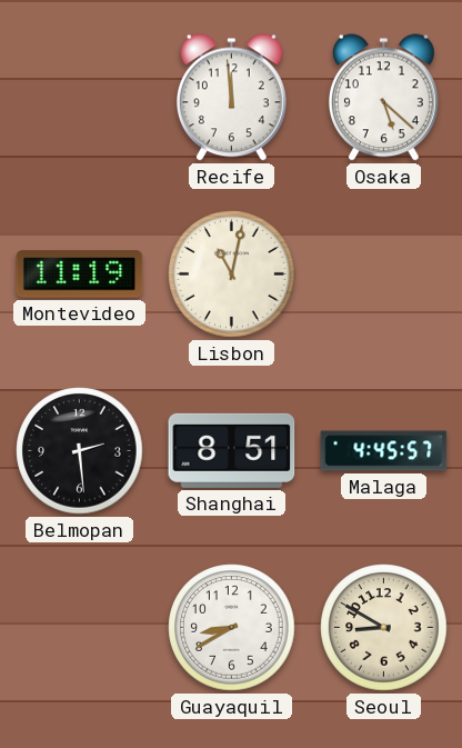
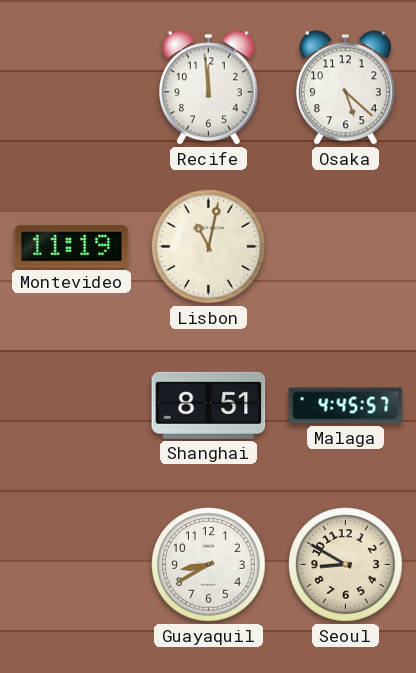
Belmopan: 2:29 -> none (80, 451)
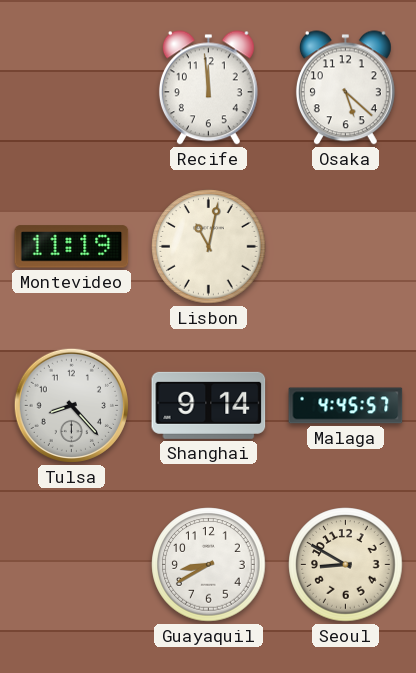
Tulsa: none -> 8:23 (71, 405)
Shanghai: 8:51 -> 9:14 (209, 405)
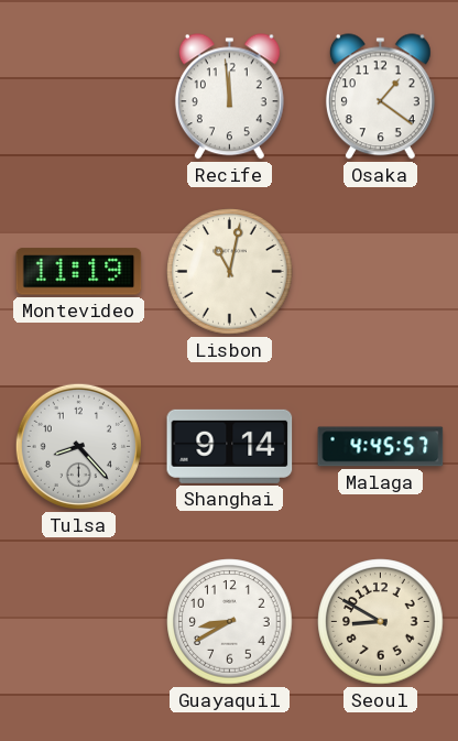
Osaka: 5:22 -> 1:21 (380, 97)
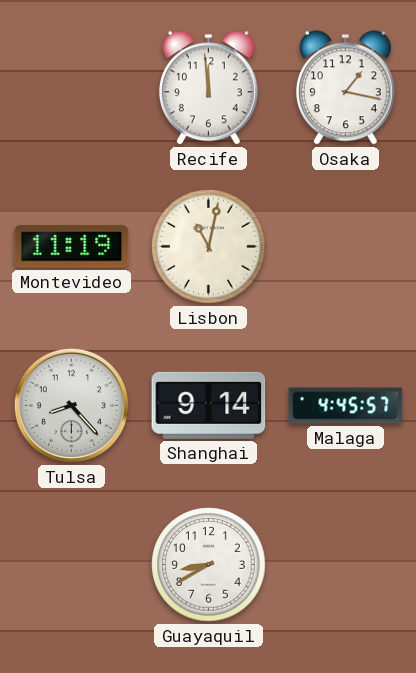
Osaka: 1:21 -> 1:17 (345, 88)
Seoul: 8:50 -> none (381, 622)
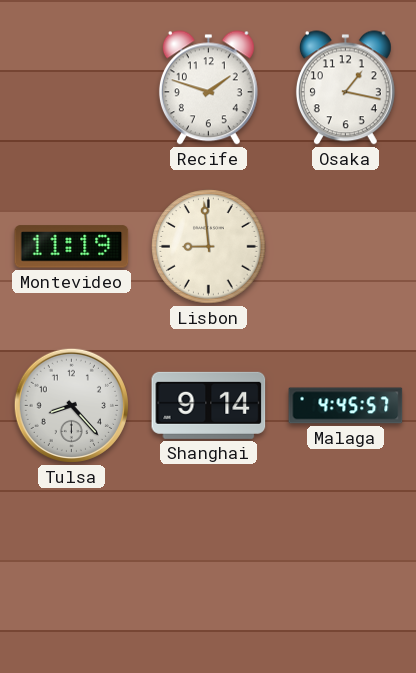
Recife: 11:59 -> 1:48 (208, 88)
Lisbon: 11:02 -> 8:59 (209, 247)
Guayaquil: 8:40 -> none (209, 565)
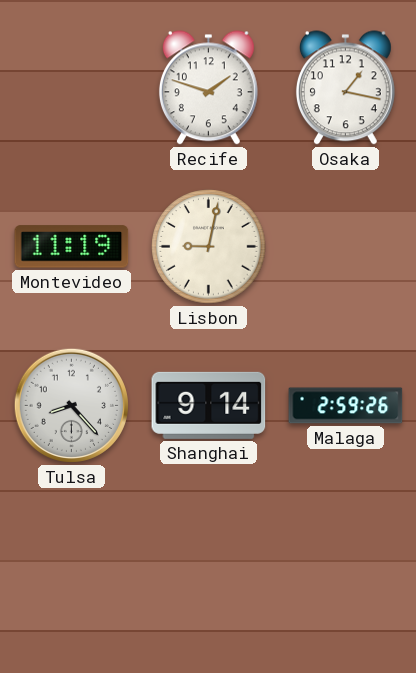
Lisbon: 8:59 -> 9:02 (209, 247)
Malaga: 4:45 -> 2:59 (346, 406)
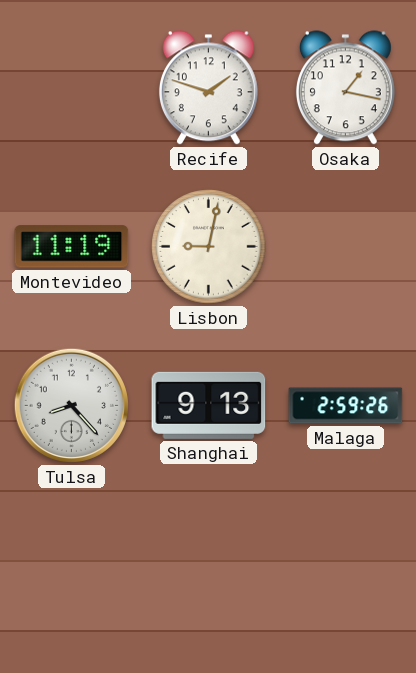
Shanghai: 9:14 -> 9:13 (209, 405)
